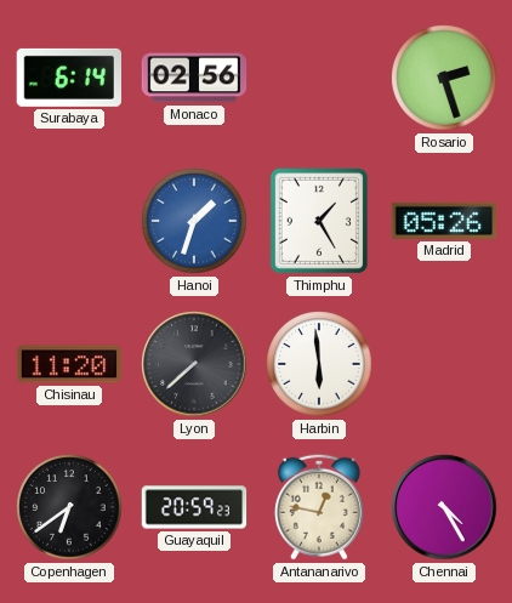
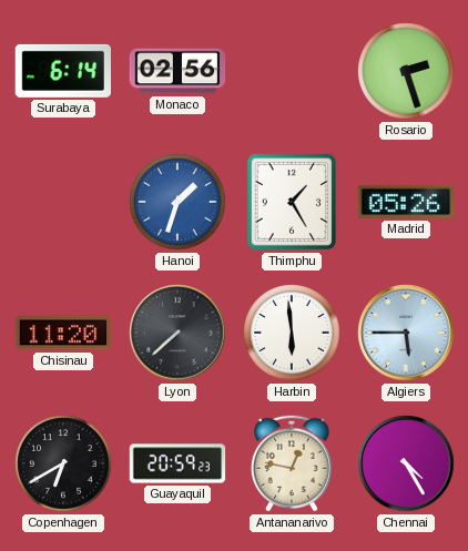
Algiers: none -> 5:45 (406, 333)
Copenhagen: 6:39 -> 6:40 (63, 463)
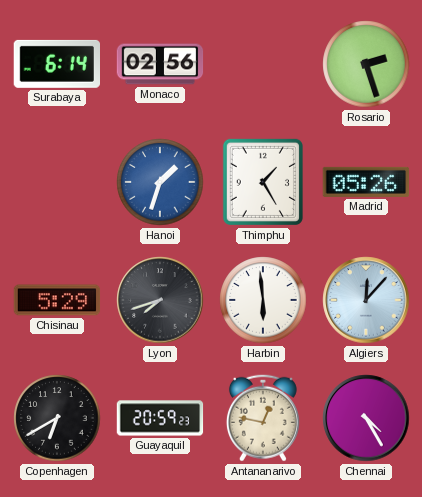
Chisinau: 11:20 -> 5:29 (57, 300)
Lyon: 7:38 -> 7:42 (160, 300)
Algiers: 5:45 -> 12:07 (366, 300)
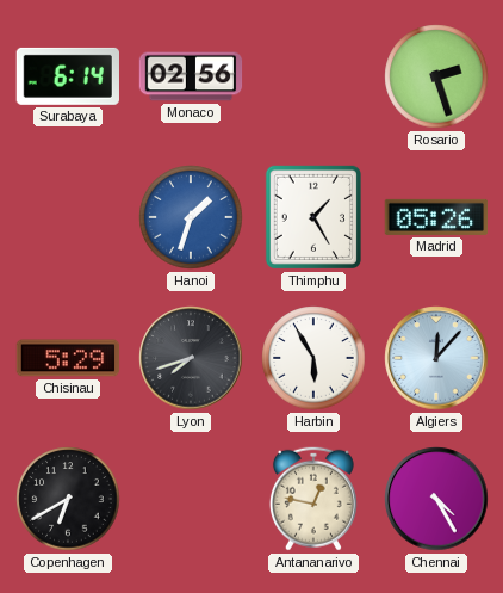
Harbin: 5:59 -> 5:55 (313, 358)
Guayaquil: 20:59 -> none (160, 418)
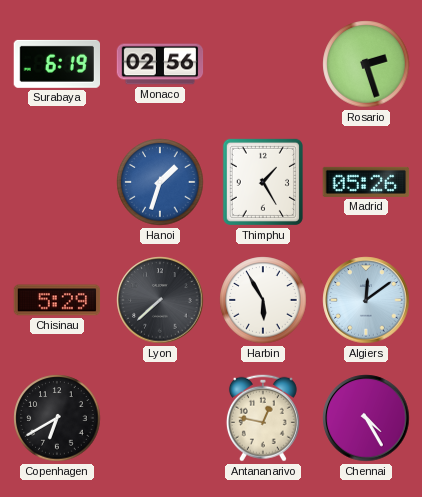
Surabaya: 6:14 -> 6:19 (56, 64)
Lyon: 7:42 -> 7:38 (160, 300)
Algiers: 12:07 -> 12:09 (366, 300)
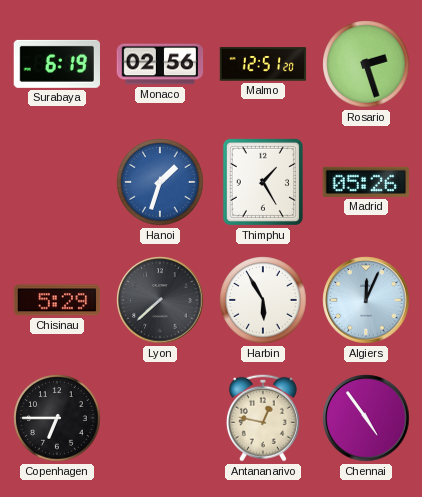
Malmo: none -> 12:51 (263, 64)
Algiers: 12:09 -> 12:04 (366, 300)
Copenhagen: 6:40 -> 6:45 (57, 418)
Chennai: 4:25 -> 4:54 (366, 418)
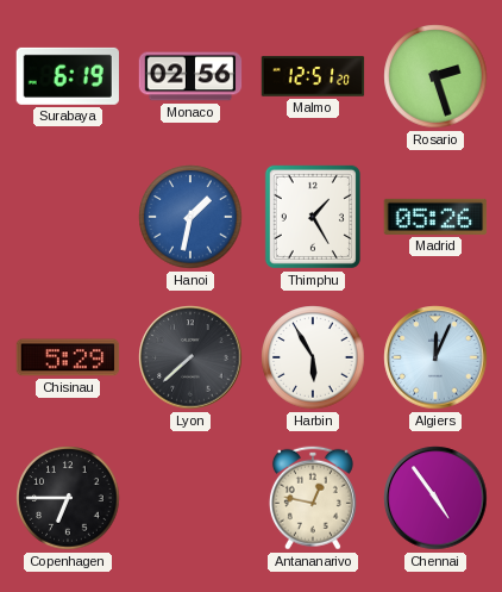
Hanoi: 1:33 -> 1:32 (190, 217)
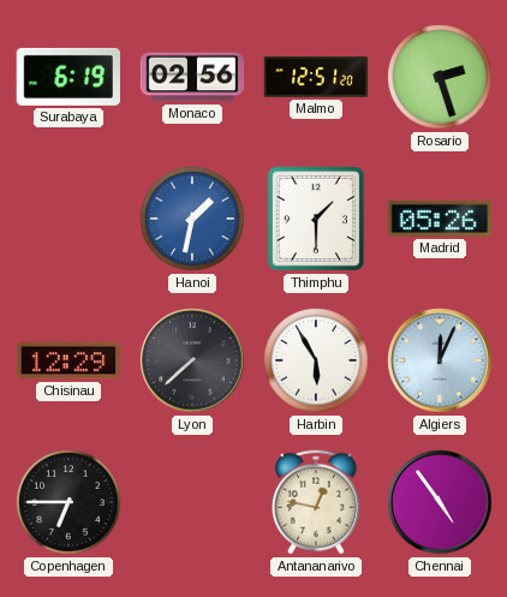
Thimphu: 1:25 -> 1:30 (316, 219)
Chisinau: 5:29 -> 12:29 (68, 360)
